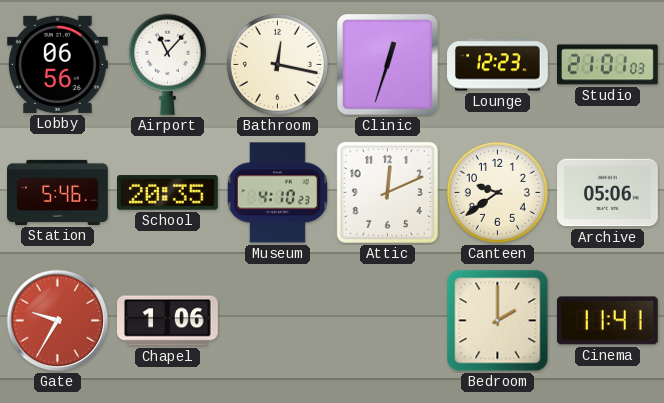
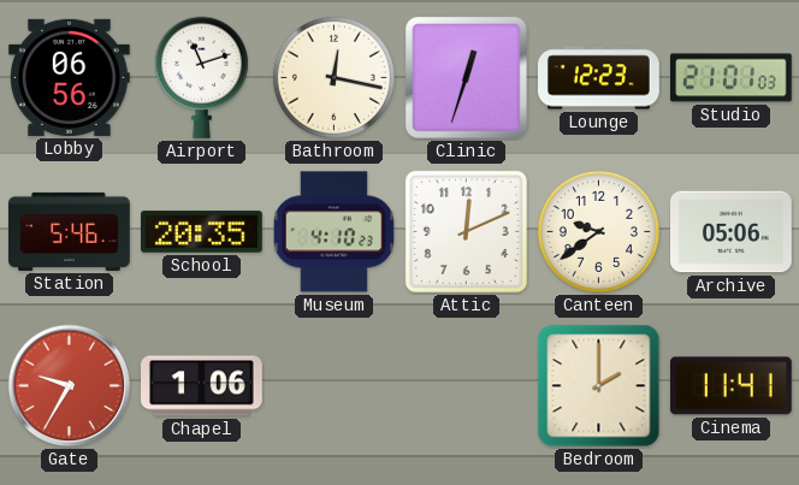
Airport: 11:07 -> 11:12 (201, 77)
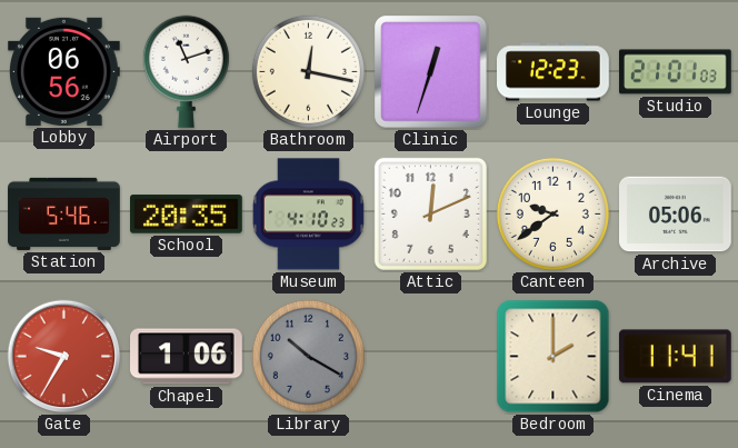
Library: none -> 10:20 (308, 356)
